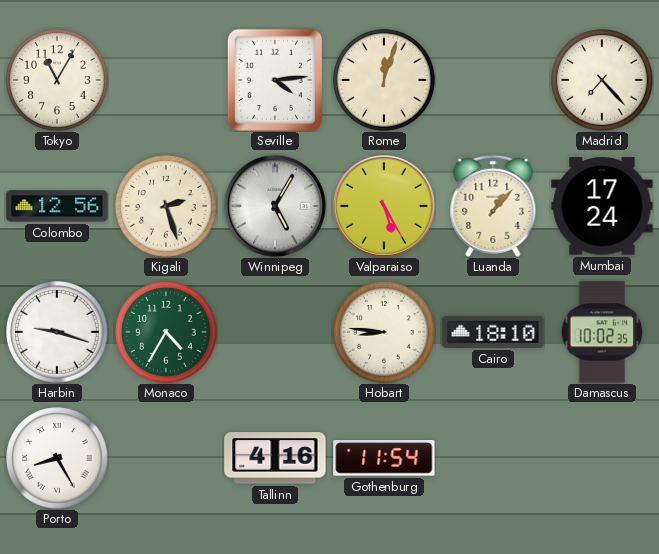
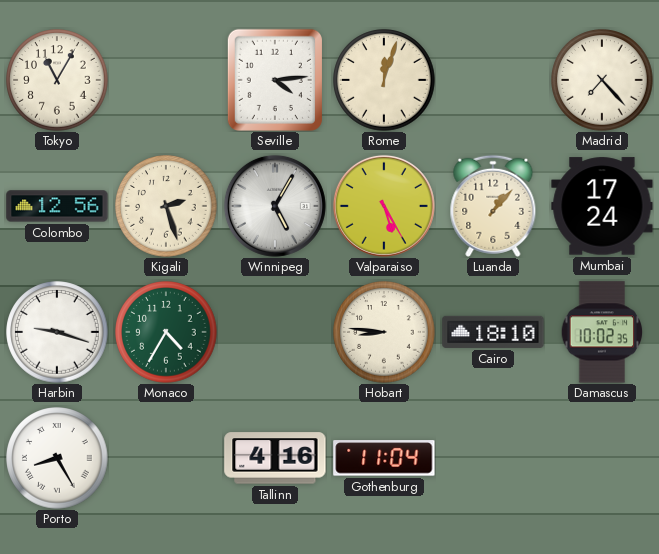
Gothenburg: 11:54 -> 11:04 (384, 458)
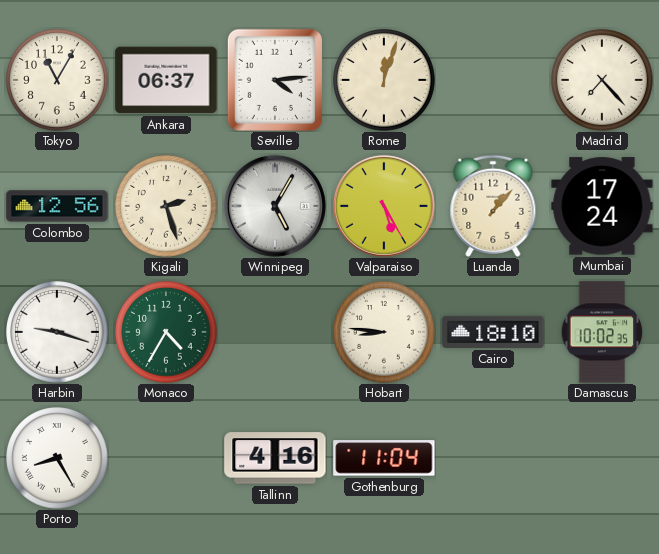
Ankara: none -> 06:37 (166, 80)
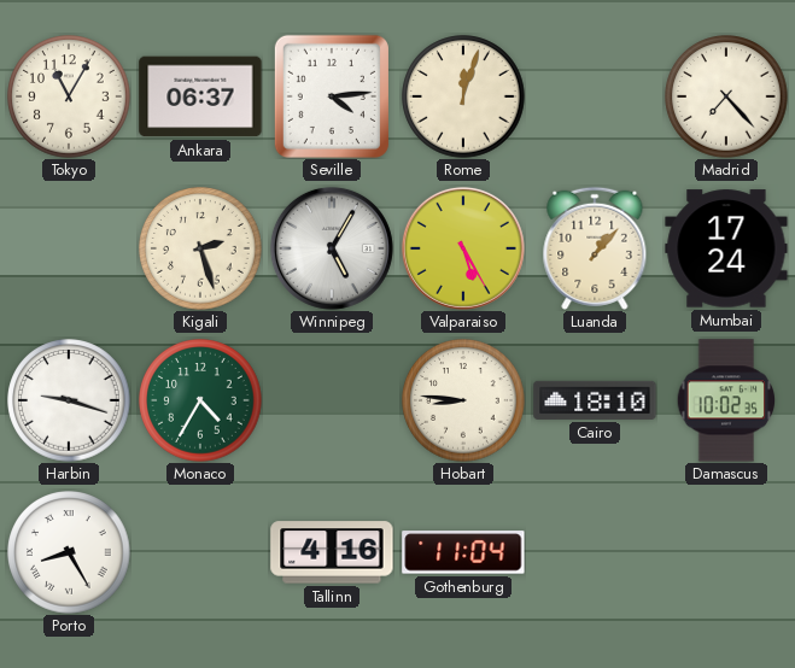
Colombo: 12:56 -> none (57, 206)
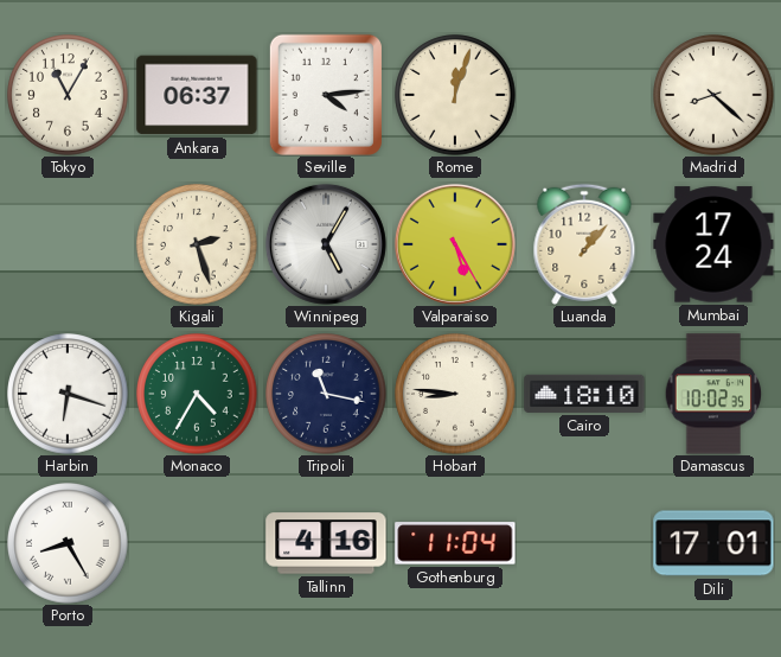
Madrid: 7:23 -> 8:22 (713, 95)
Harbin: 9:18 -> 6:18 (68, 394)
Tripoli: none -> 11:17 (326, 394)
Dili: none -> 17:01 (713, 543)
